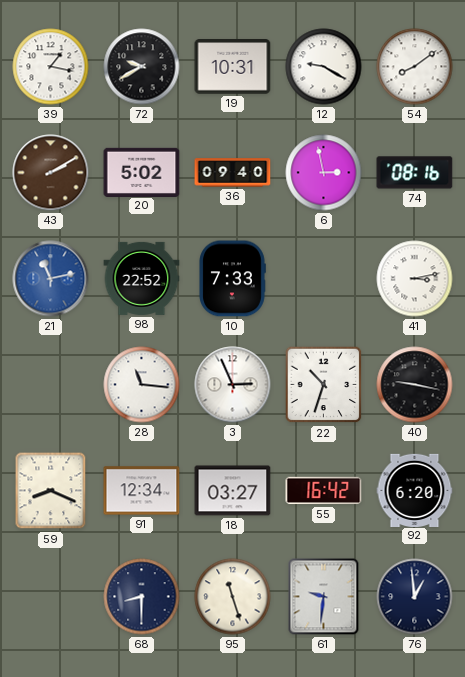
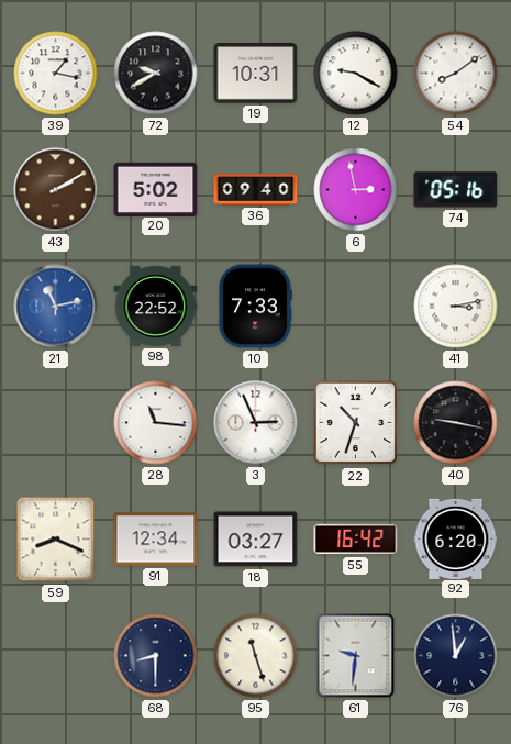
74: 08:16 -> 05:16 (456, 190)
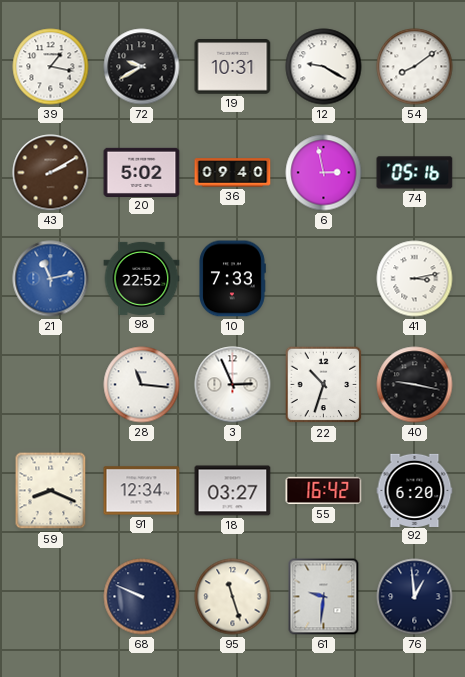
68: 8:30 -> 9:49 (142, 597)
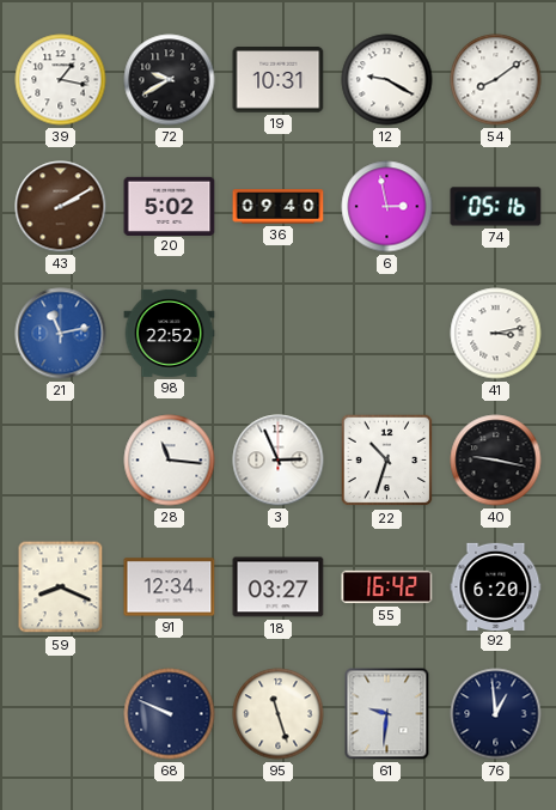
10: 7:33 -> none (232, 279)
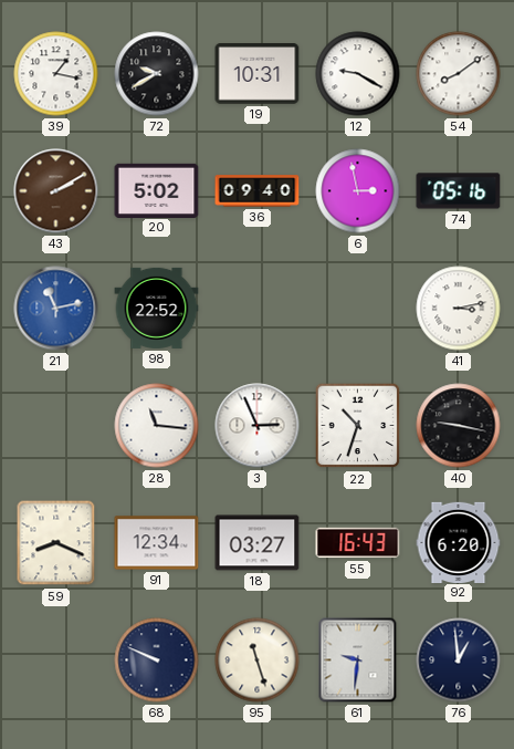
55: 16:42 -> 16:43 (358, 543)
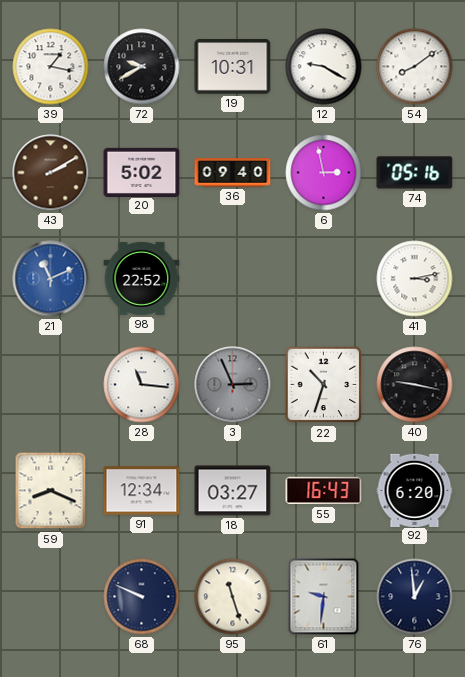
21: 11:13 -> 11:11 (51, 279)
3 dial: white -> grey (233, 385)
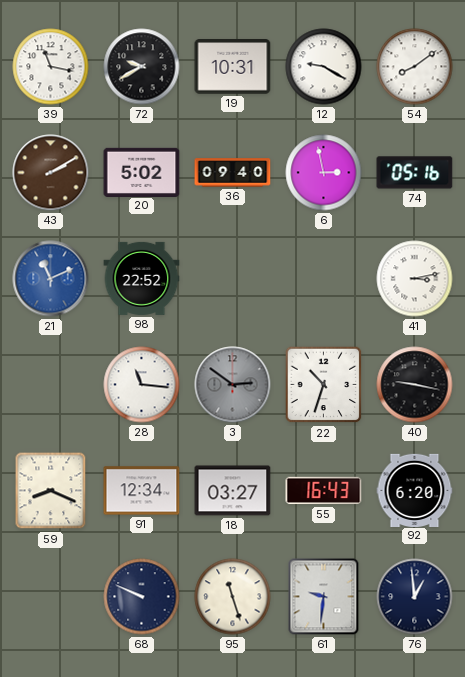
39: 1:17 -> 11:17 (51, 67)
3: 2:56 -> 2:51 (233, 385)
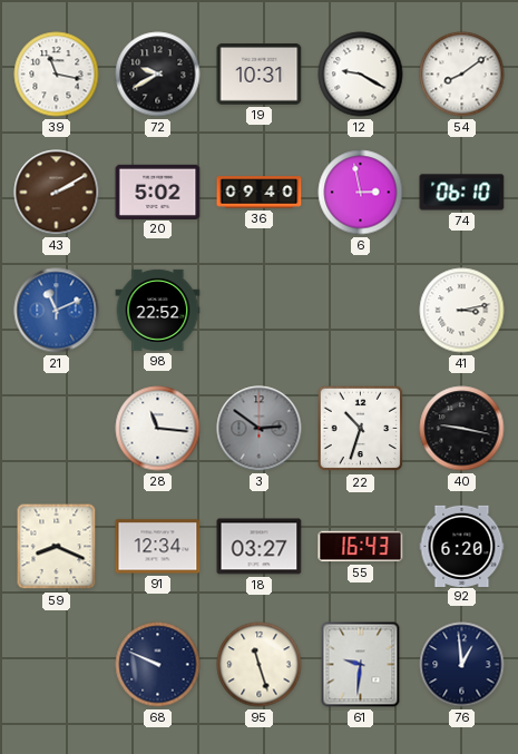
74: 05:16 -> 06:10 (462, 193)
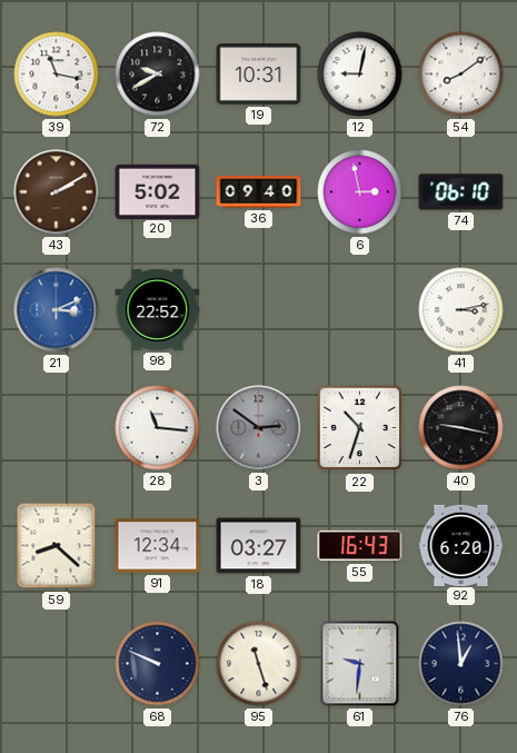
12: 9:20 -> 9:02 (360, 75)
21: 11:11 -> 3:11 (57, 310)
59: 8:19 -> 8:22 (57, 546)
